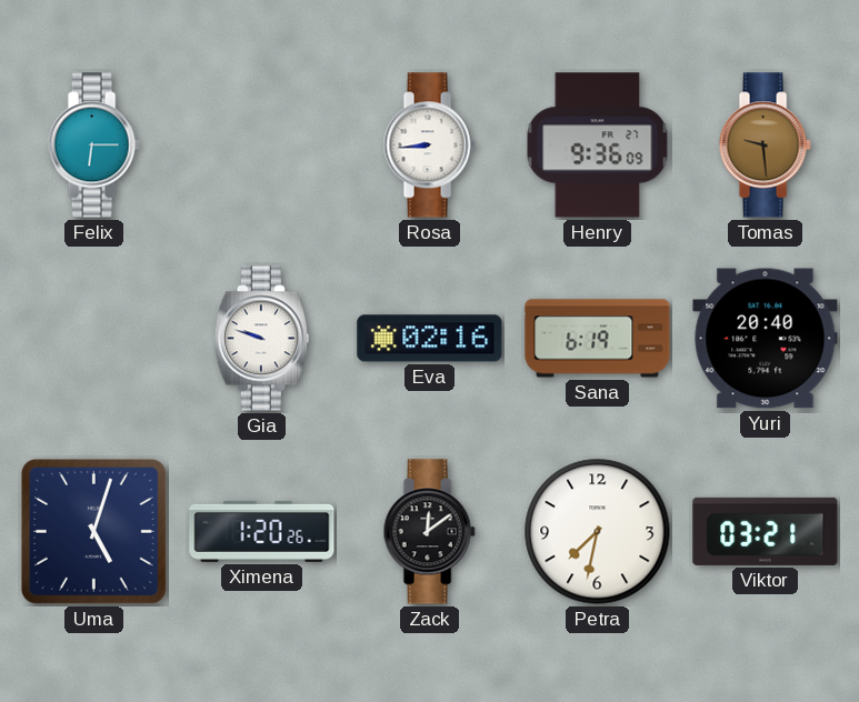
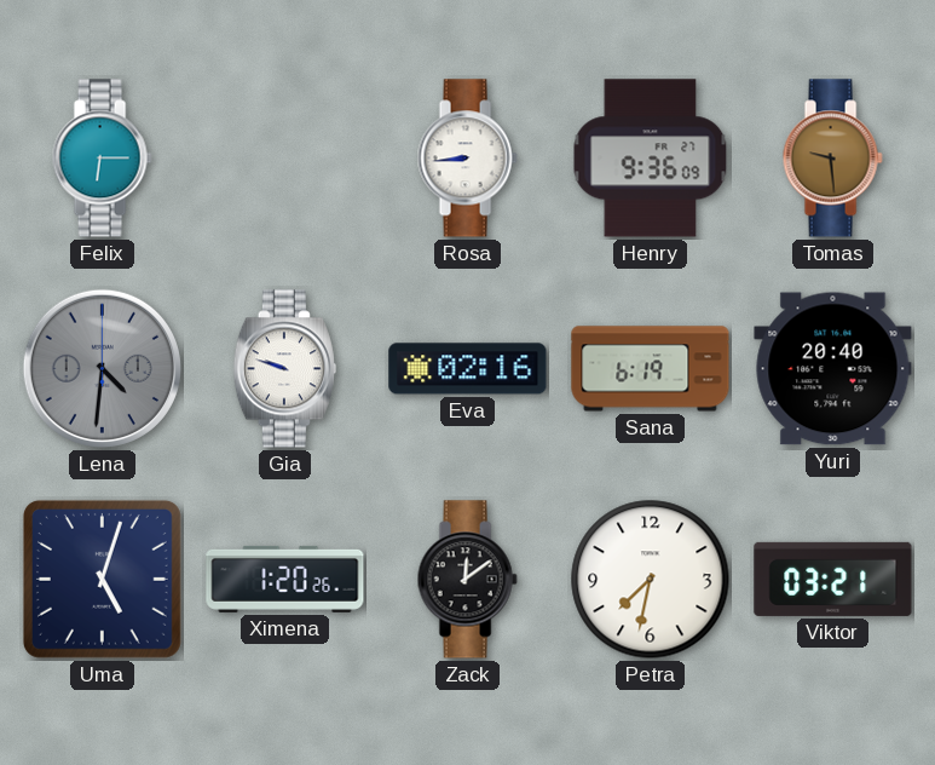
Lena: none -> 4:31 (102, 368)
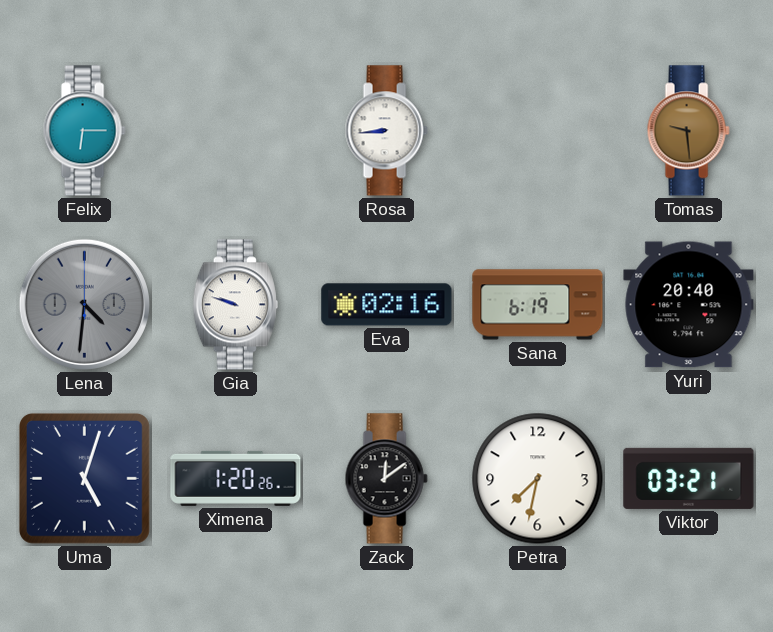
Henry: 9:36 -> none (651, 159)
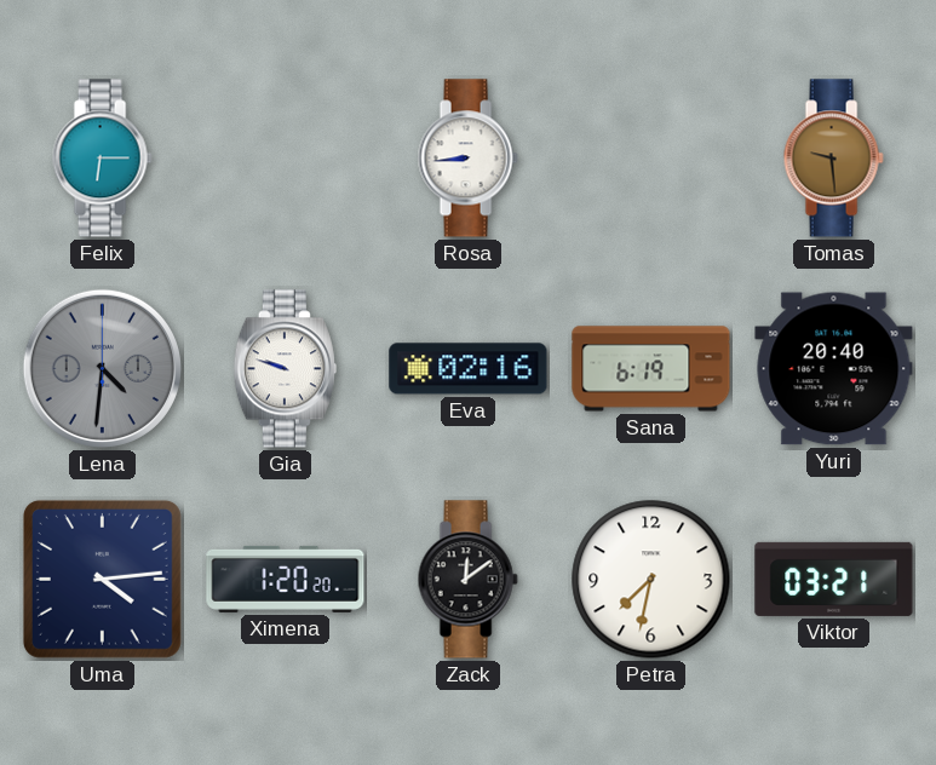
Uma: 5:03 -> 4:14 (102, 579)
Ximena: 1:20:26 -> 1:20:20 (286, 579)
